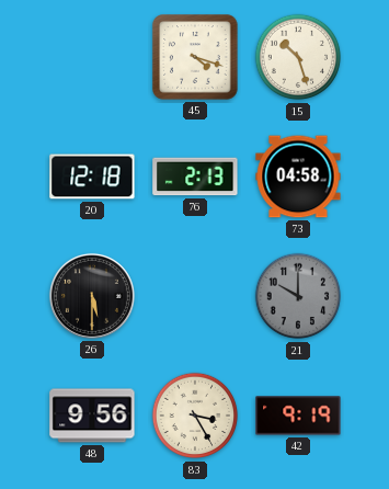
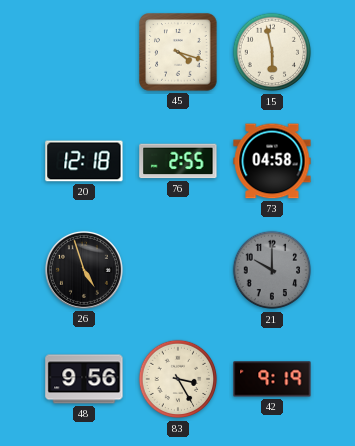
15: 10:27 -> 5:58 (272, 52)
76: 2:13 -> 2:55 (178, 161)
26: 5:30 -> 4:57 (84, 270)
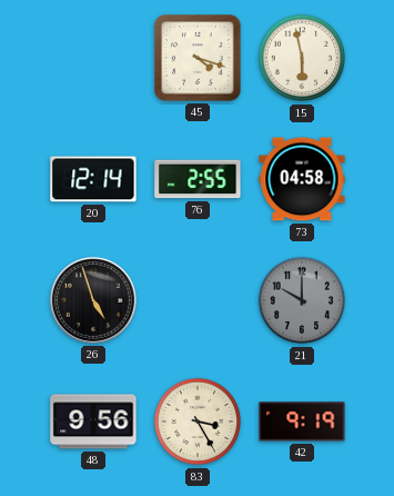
20: 12:18 -> 12:14 (93, 179)
